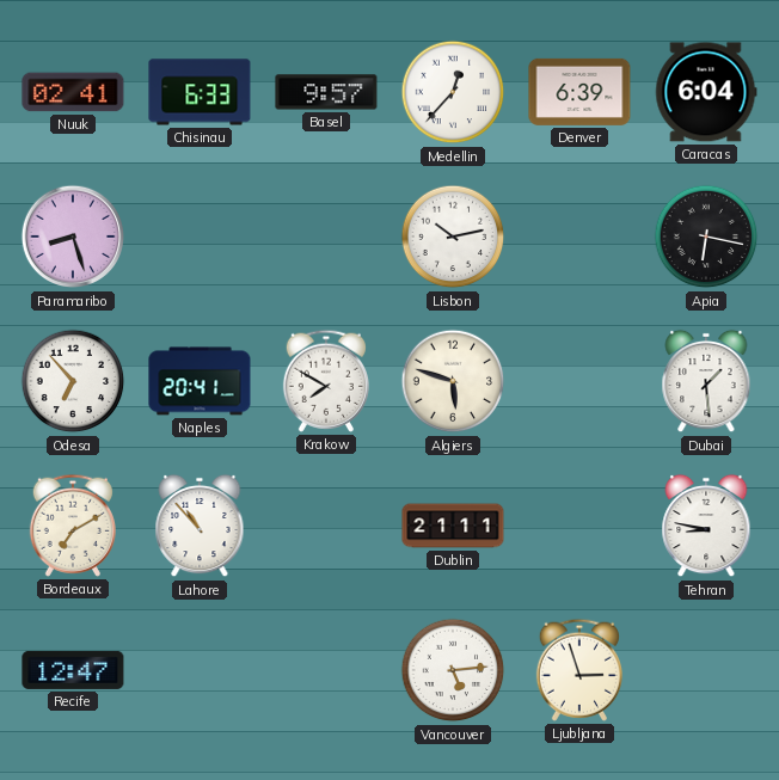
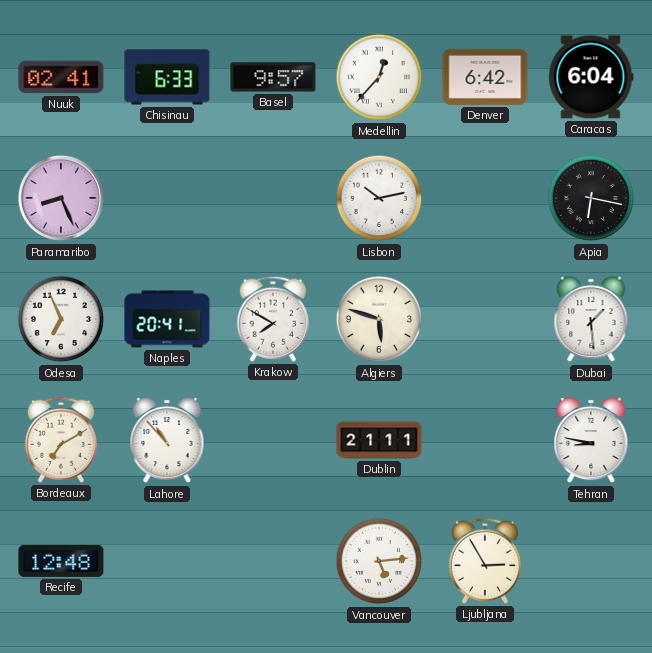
Denver: 6:39 -> 6:42 (485, 77)
Paramaribo: 8:27 -> 8:26 (61, 198)
Odesa: 6:53 -> 6:56 (61, 319)
Recife: 12:47 -> 12:48 (61, 561)
Ljubljana: 2:57 -> 2:55 (484, 561)
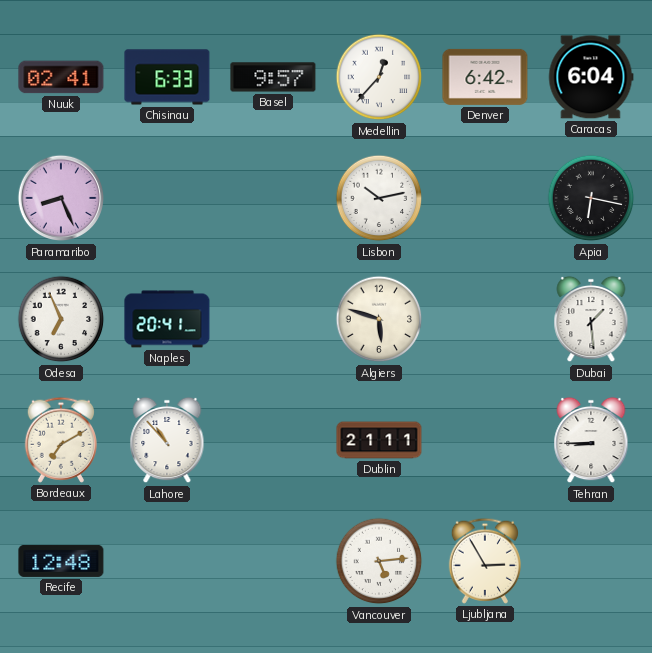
Krakow: 7:50 -> none (272, 319)
Tehran: 8:47 -> 8:45 (591, 440)
